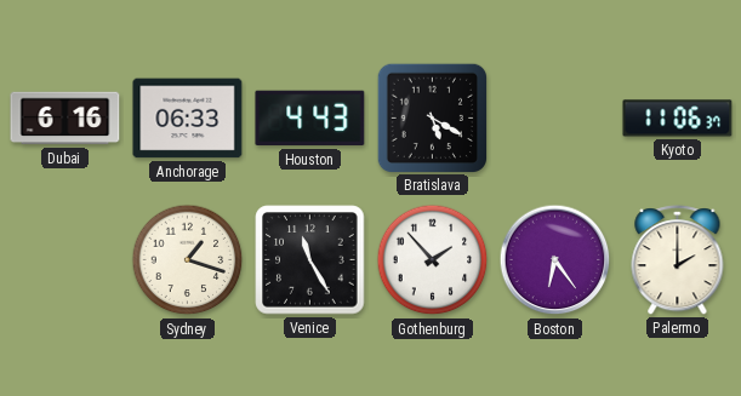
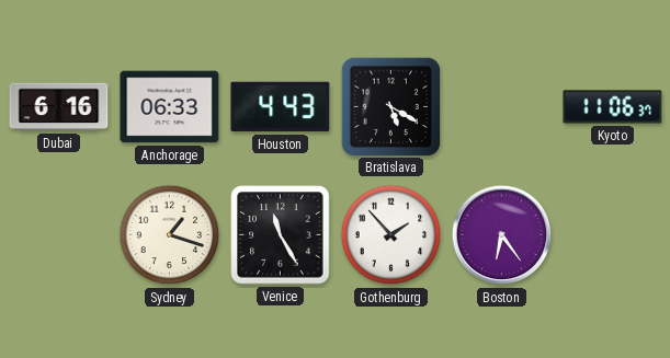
Palermo: 2:00 -> none (678, 260)
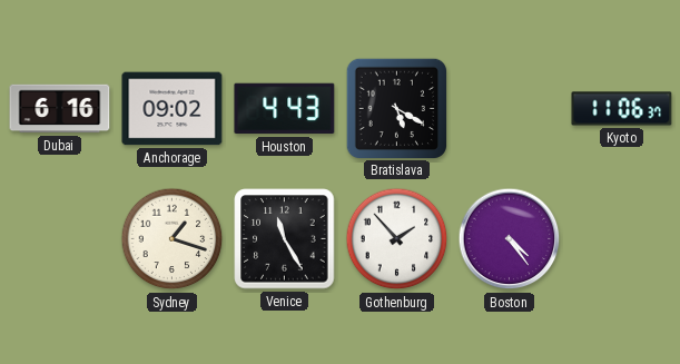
Anchorage: 06:33 -> 09:02 (173, 109)
Boston: 6:24 -> 4:24 (510, 239)
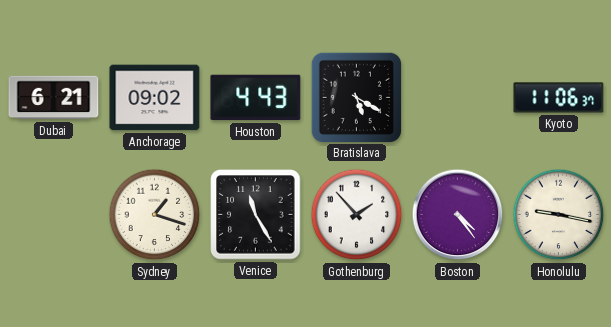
Dubai: 6:16 -> 6:21 (54, 98)
Honolulu: none -> 9:17 (559, 215)
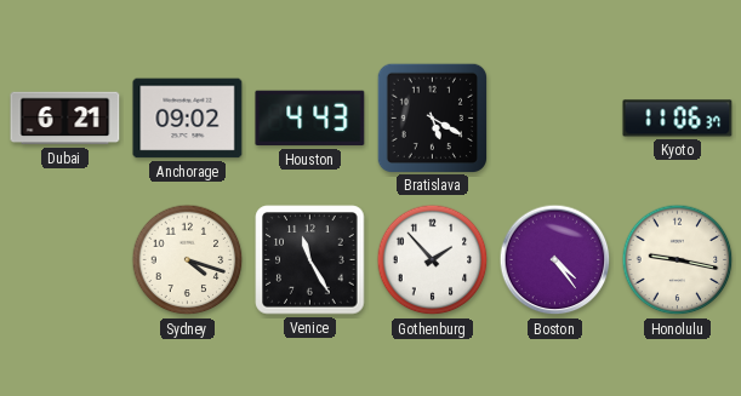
Sydney: 1:18 -> 4:18 (188, 260)
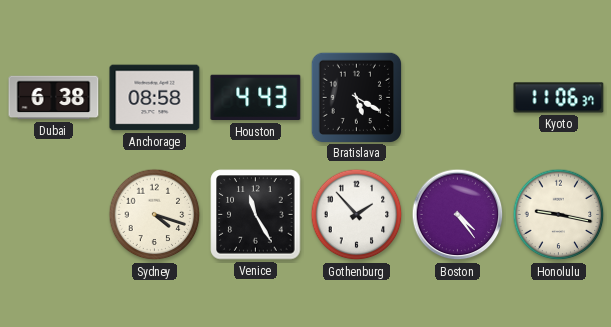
Dubai: 6:21 -> 6:38 (54, 98)
Anchorage: 09:02 -> 08:58 (155, 98)
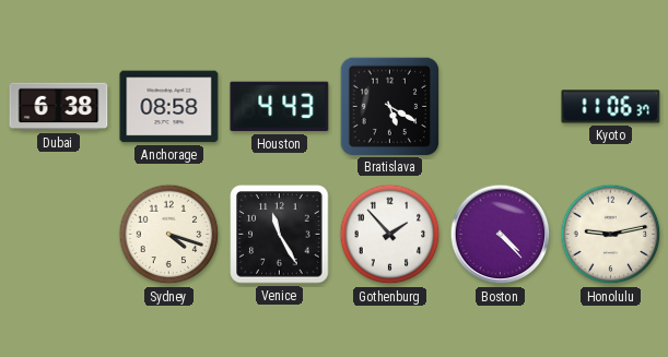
Boston: 4:24 -> 4:23 (501, 235)
Honolulu: 9:17 -> 9:13 (611, 235)
